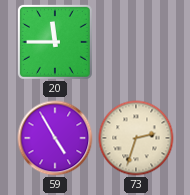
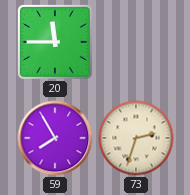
59: 4:55 -> 7:55 (55, 138)
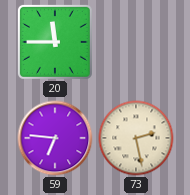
59: 7:55 -> 6:46 (55, 138)
73: 2:33 -> 2:28 (136, 138)
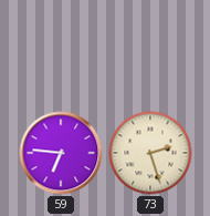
20: 11:45 -> none (55, 42)
73: 2:28 -> 2:27 (150, 153)
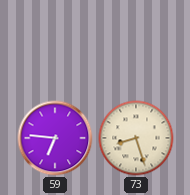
73: 2:27 -> 8:27 (136, 138)
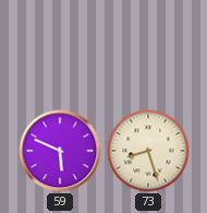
59: 6:46 -> 5:49 (60, 151)
